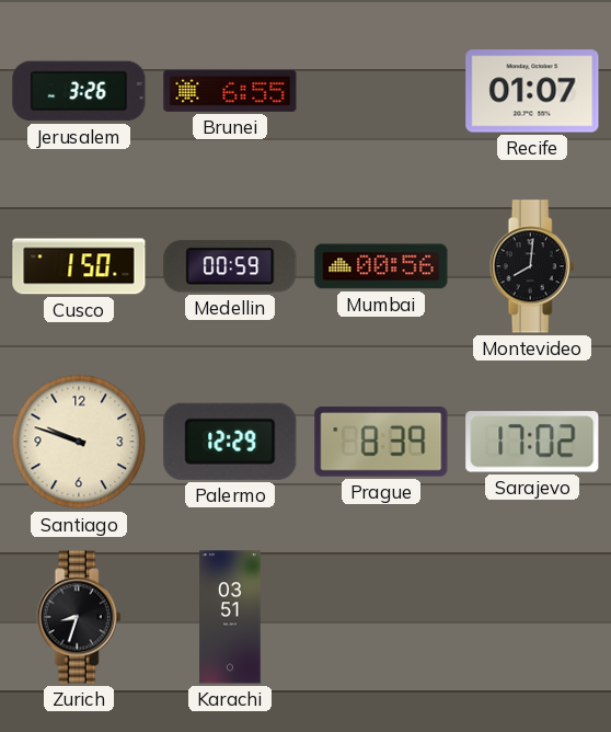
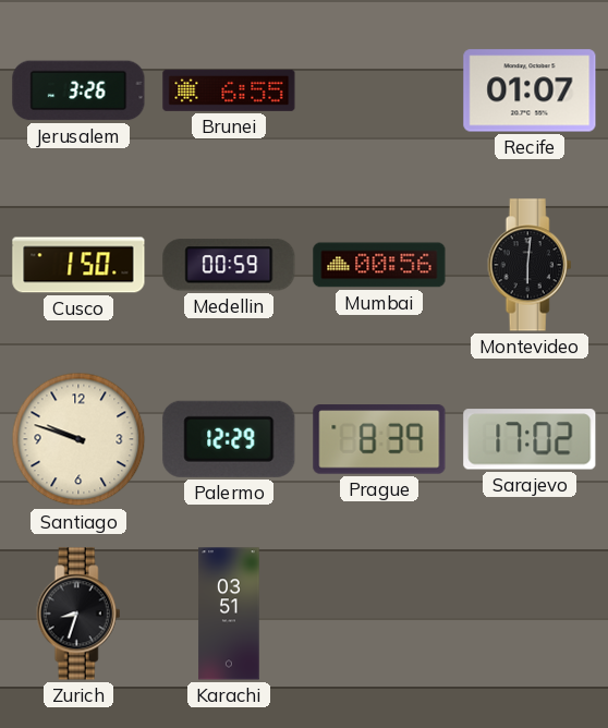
Montevideo: 8:01 -> 6:01 (530, 265)
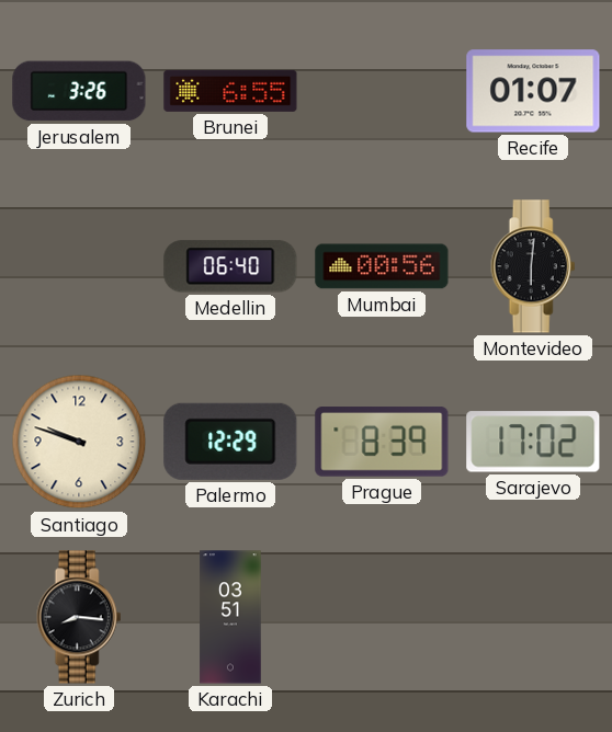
Cusco: 1:50 -> none (78, 265)
Medellin: 00:59 -> 06:40 (230, 266)
Zurich: 8:33 -> 8:16 (79, 617)
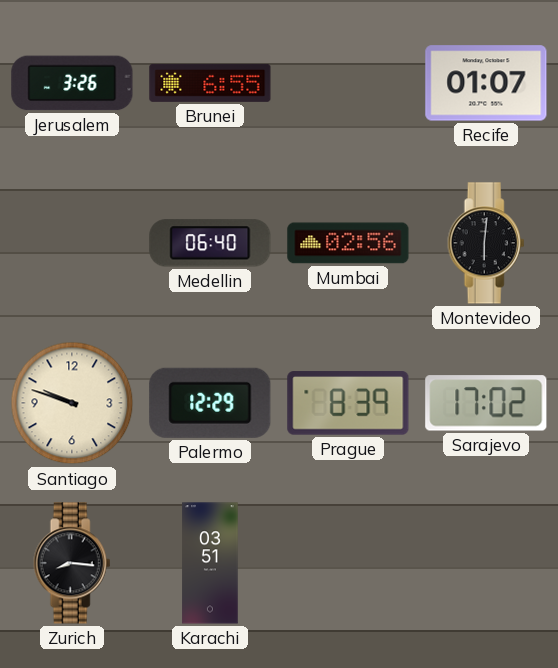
Mumbai: 00:56 -> 02:56 (348, 243)
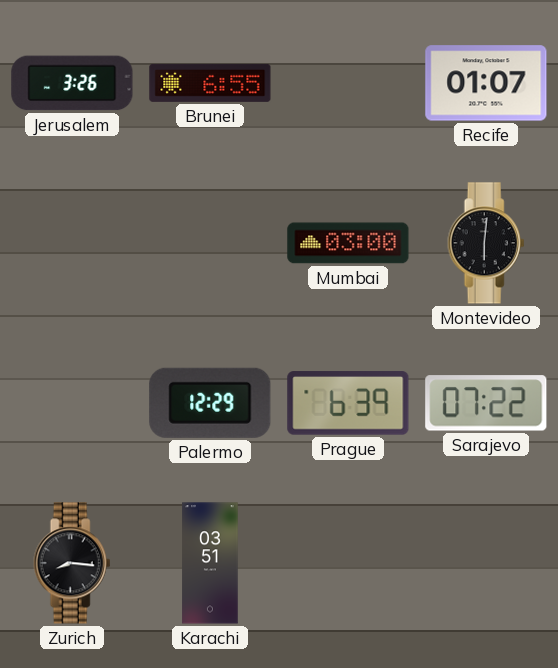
Medellin: 06:40 -> none (210, 243)
Mumbai: 02:56 -> 03:00 (348, 243)
Santiago: 9:48 -> none (72, 403)
Prague: 8:39 -> 6:39 (348, 403)
Sarajevo: 17:02 -> 07:22 (486, 403)
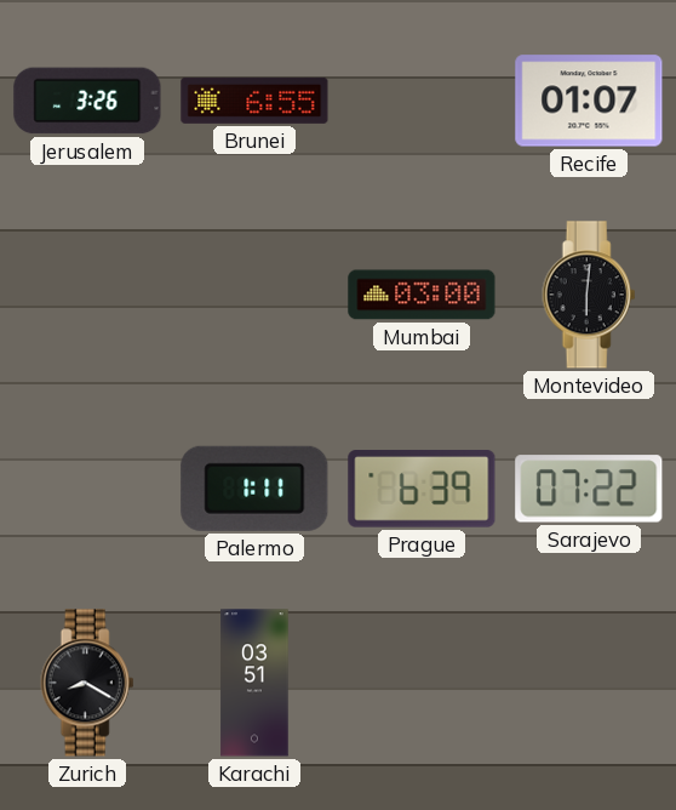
Palermo: 12:29 -> 1:11 (254, 489)
Zurich: 8:16 -> 8:20 (87, 683)
